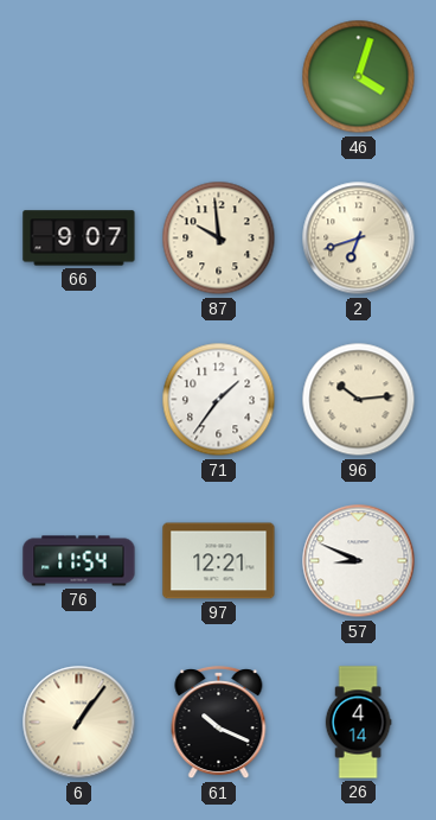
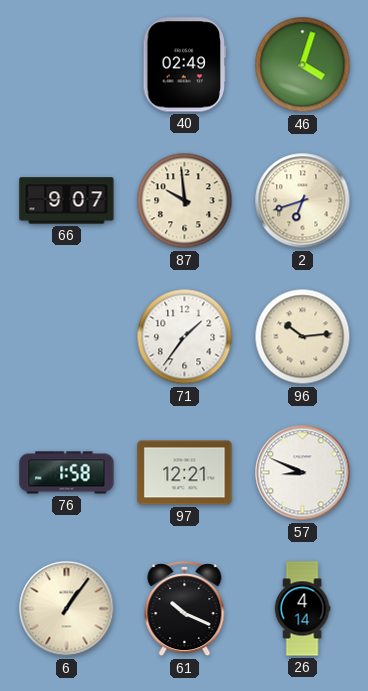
40: none -> 02:49 (185, 65)
76: 11:54 -> 1:58 (67, 473)
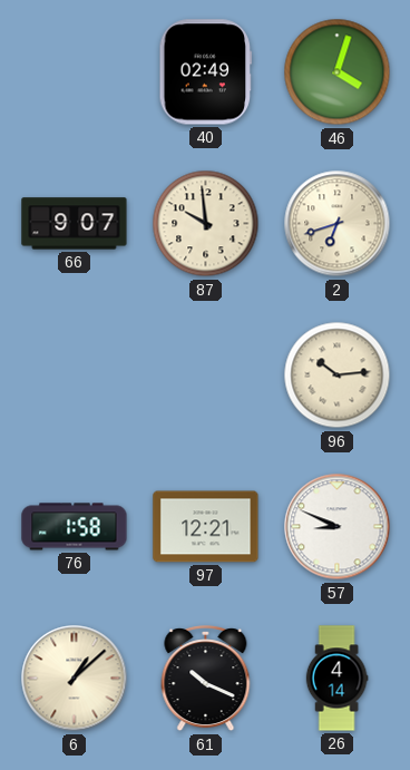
71: 1:36 -> none (185, 337)
6: 1:06 -> 1:08 (75, 679)
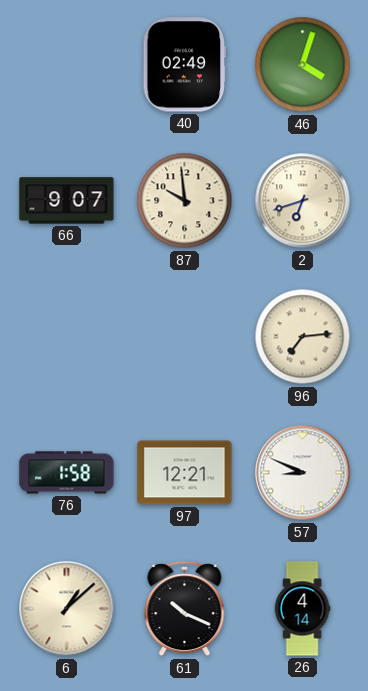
96: 10:14 -> 7:14 (303, 337)
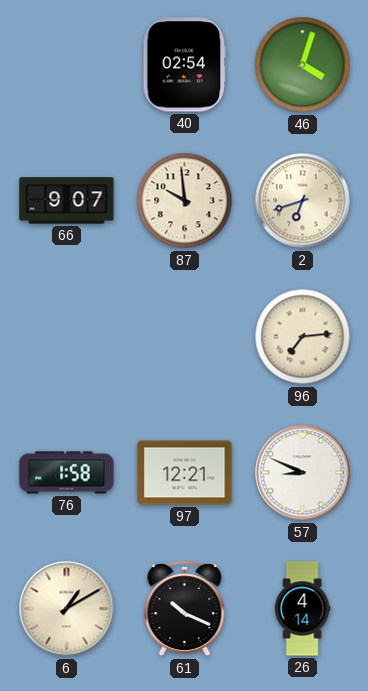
40: 02:49 -> 02:54 (185, 65)
6: 1:08 -> 1:10 (67, 609)
